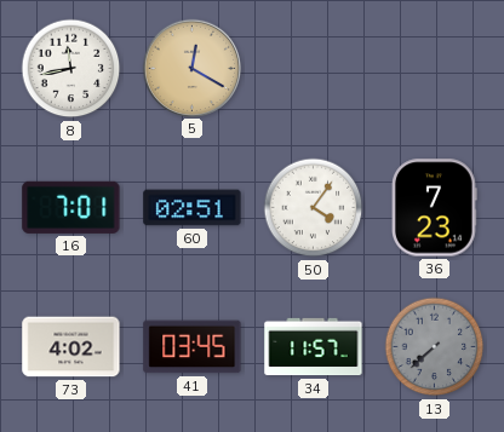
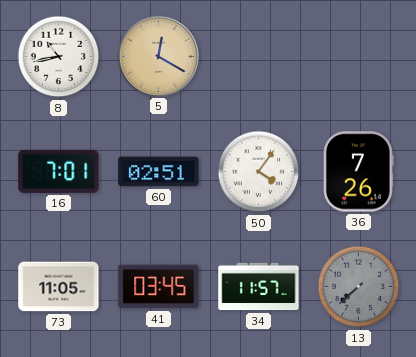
8: 11:43 -> 10:43 (59, 57)
36: 7:23 -> 7:26 (359, 172)
73: 4:02 -> 11:05 (59, 287)
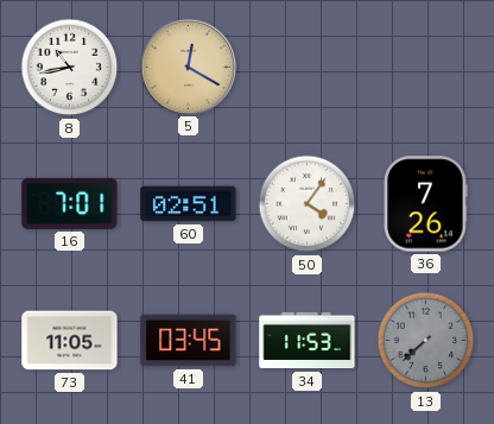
34: 11:57 -> 11:53 (308, 341)
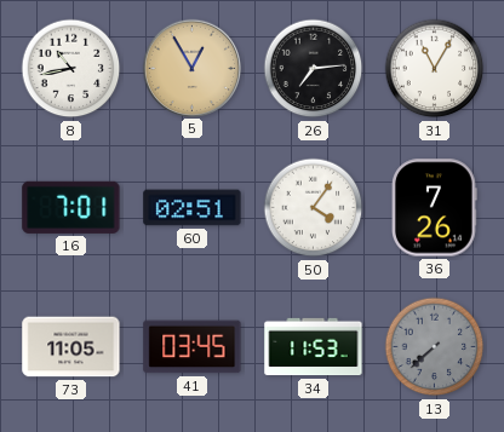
5: 12:20 -> 12:55 (191, 68)
26: none -> 7:14 (314, 69)
31: none -> 11:05 (435, 69)
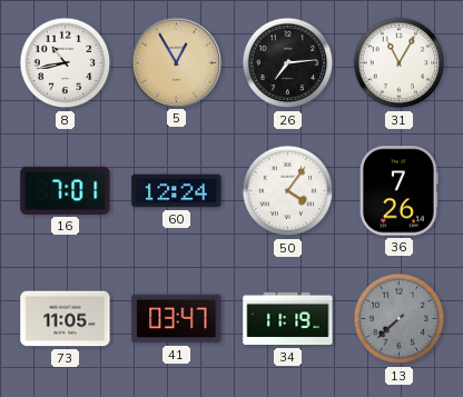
60: 02:51 -> 12:24 (177, 191)
41: 03:45 -> 03:47 (177, 319)
34: 11:53 -> 11:19 (288, 319)
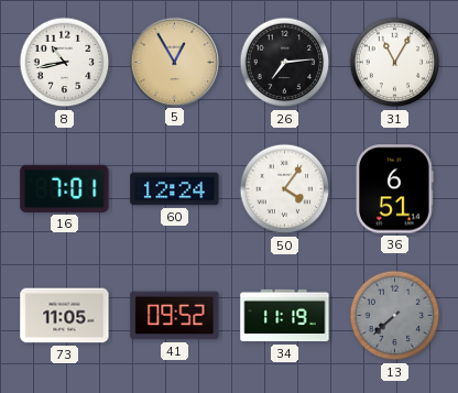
36: 7:26 -> 6:51 (395, 189)
41: 03:47 -> 09:52 (175, 316)
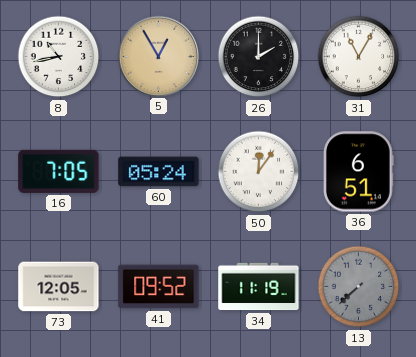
26: 7:14 -> 2:00 (259, 57)
16: 7:01 -> 7:05 (59, 171)
60: 12:24 -> 05:24 (159, 172)
50: 4:06 -> 12:06 (259, 172)
73: 11:05 -> 12:05 (59, 287)
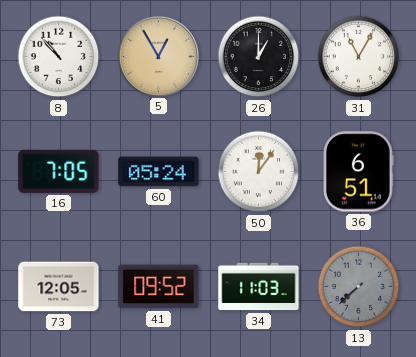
8: 10:43 -> 10:53 (59, 57)
26: 2:00 -> 1:00 (259, 57)
34: 11:19 -> 11:03 (259, 287)
